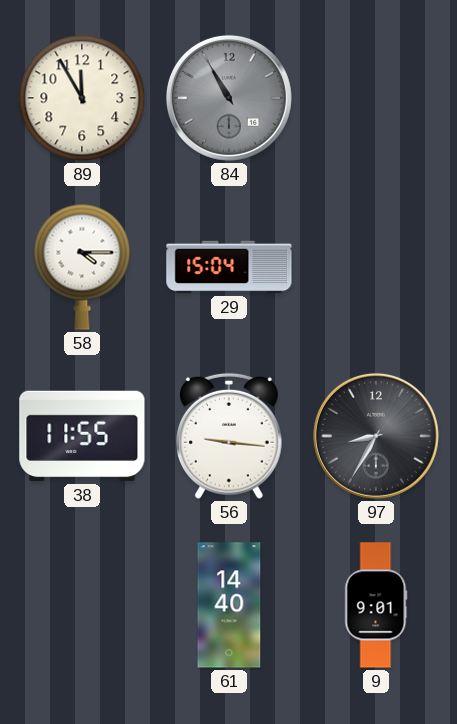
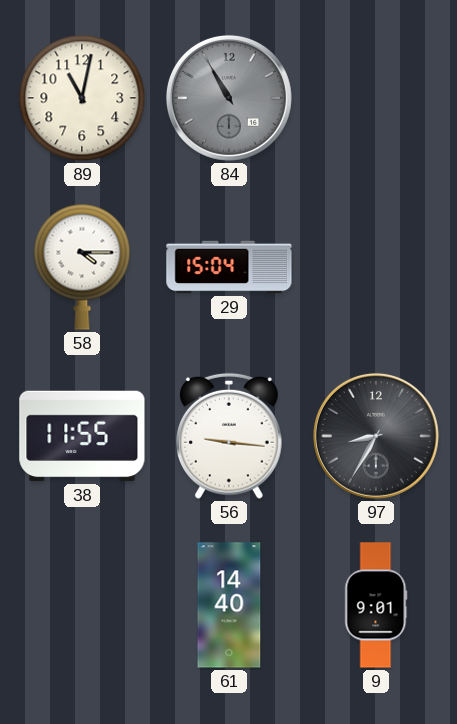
89: 11:55 -> 11:02 (82, 98)
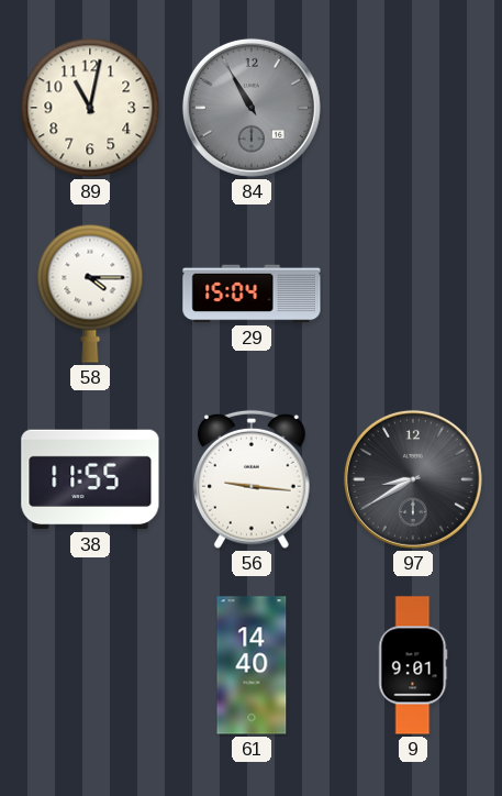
97: 8:35 -> 8:40 (413, 479)
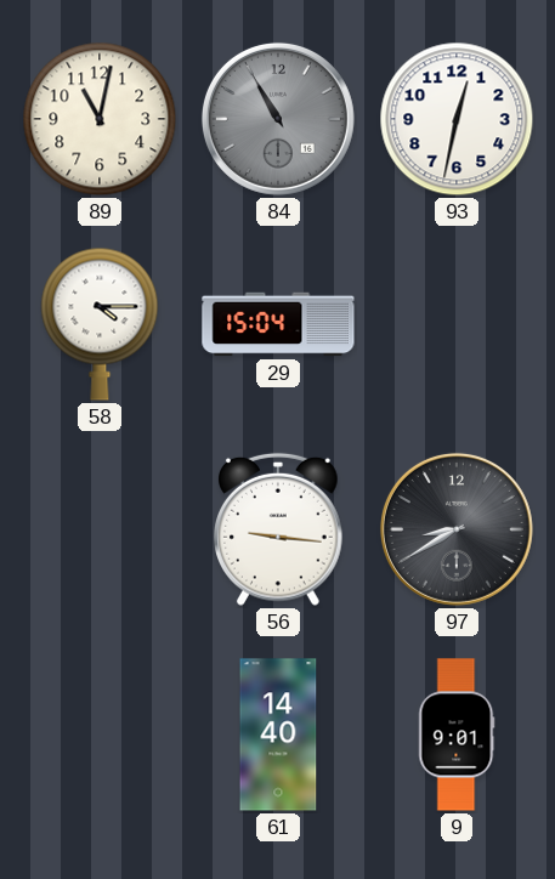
93: none -> 12:32 (457, 119)
38: 11:55 -> none (90, 479)
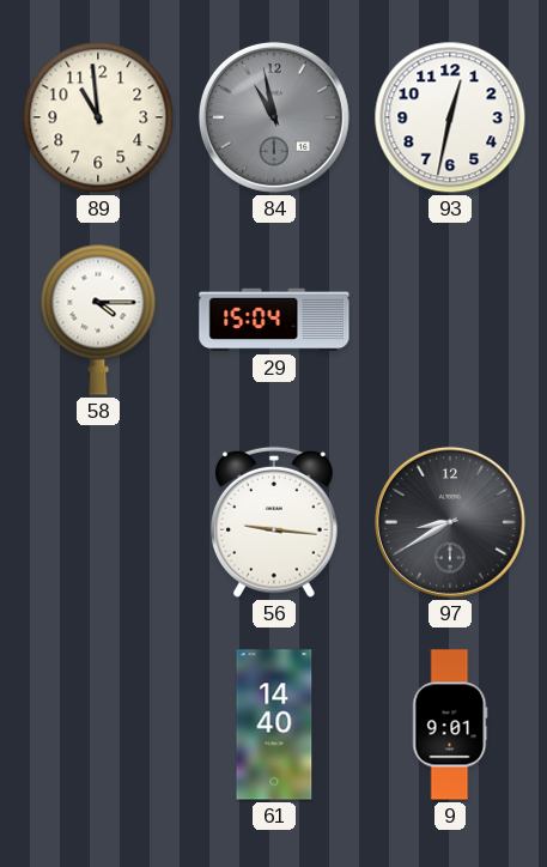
89: 11:02 -> 10:59 (98, 117)
84: 10:55 -> 10:58 (274, 117)
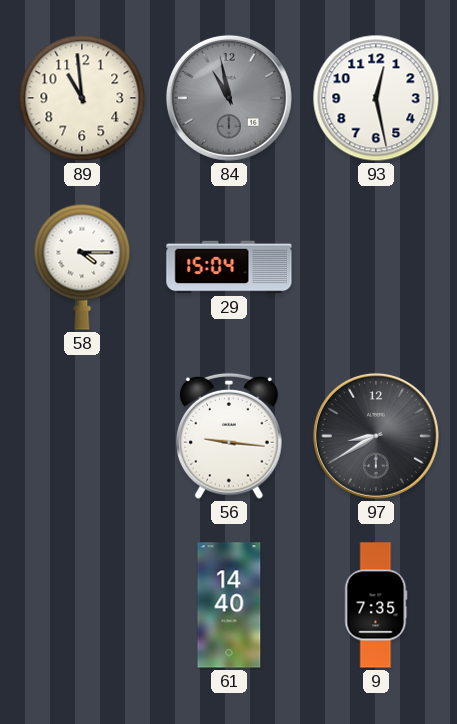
93: 12:32 -> 12:28 (376, 98)
9: 9:01 -> 7:35 (376, 605)
